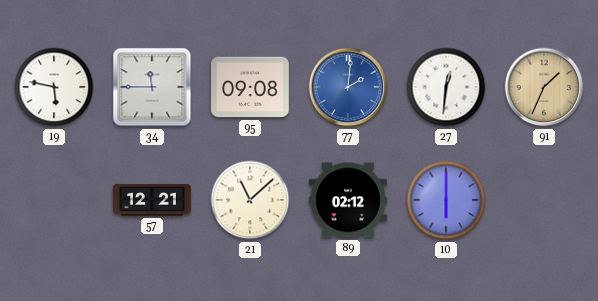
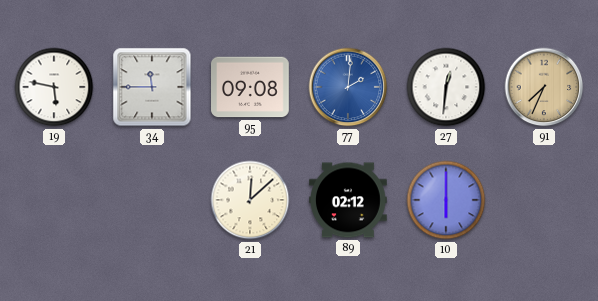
91: 1:34 -> 7:34 (544, 87)
57: 12:21 -> none (153, 200)
21: 11:08 -> 12:08 (250, 200)
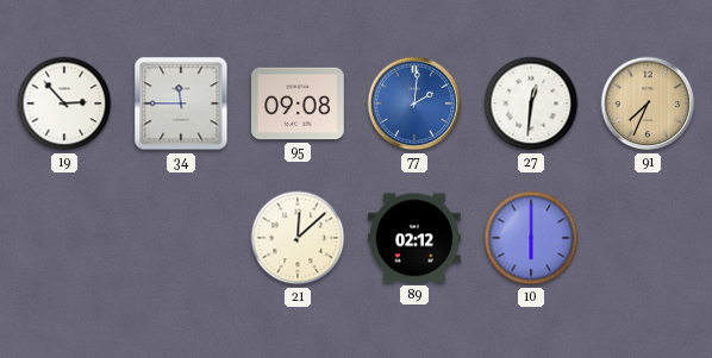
19: 5:47 -> 2:53 (64, 103)
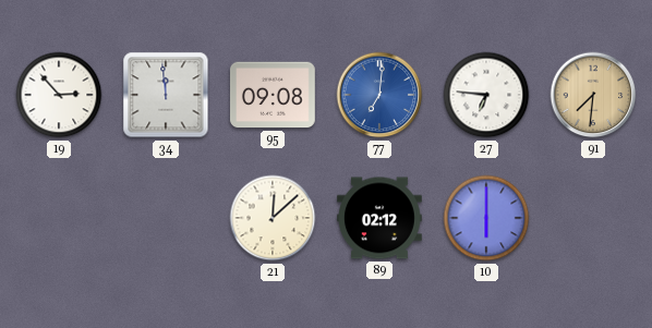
34: 11:45 -> 11:59 (166, 95)
77: 2:01 -> 7:01 (379, 95)
27: 12:31 -> 6:46 (486, 95)
91: 7:34 -> 7:31 (593, 95)
